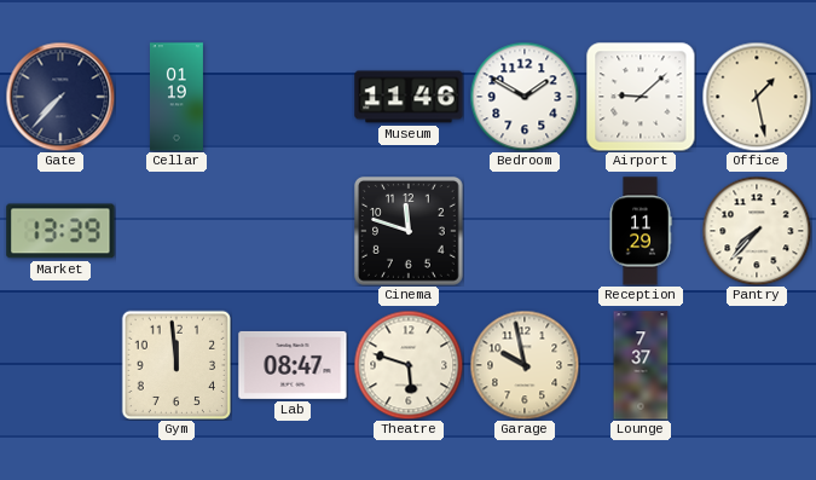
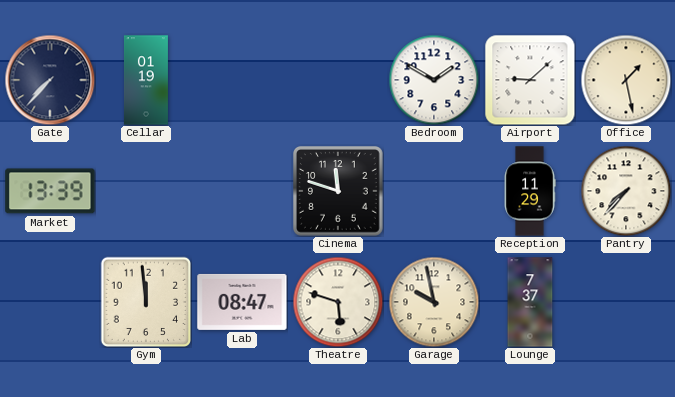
Museum: 11:46 -> none (409, 97)
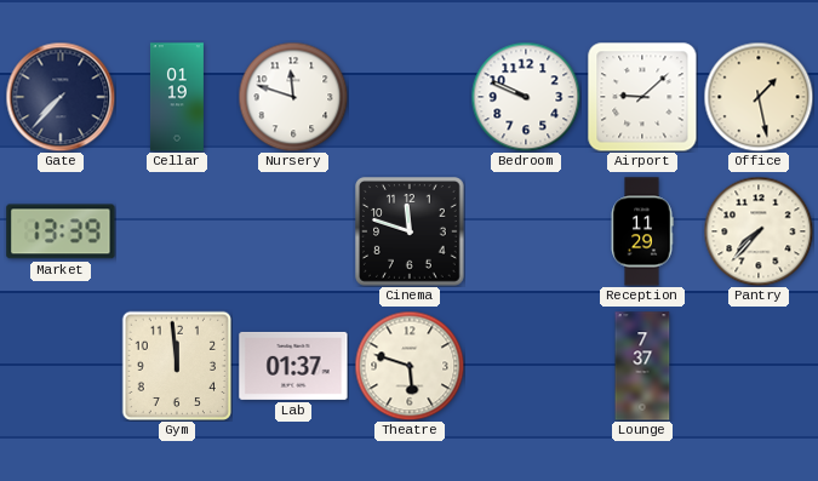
Nursery: none -> 11:48 (293, 97)
Bedroom: 1:50 -> 9:49 (526, 97)
Lab: 08:47 -> 01:37 (293, 366)
Garage: 9:58 -> none (434, 302)
